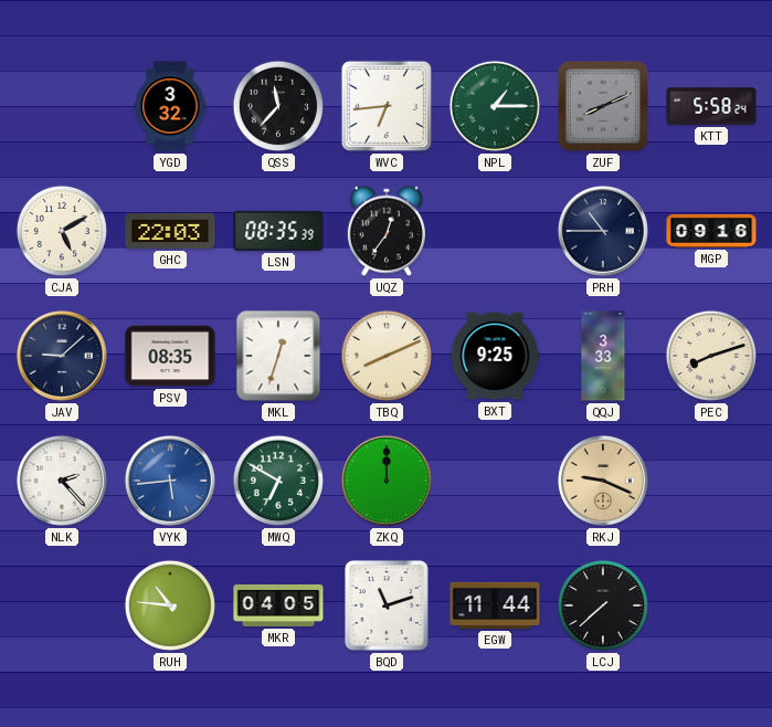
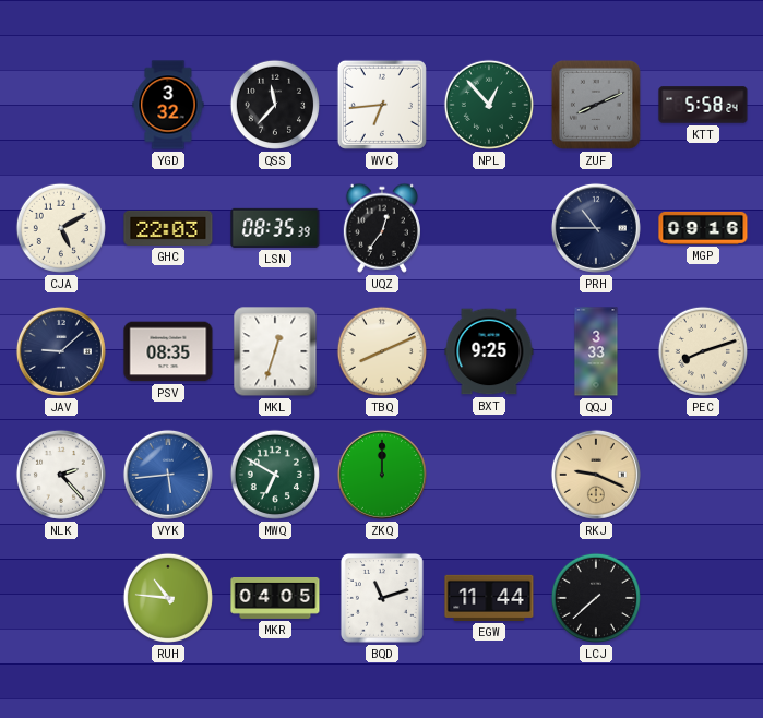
NPL: 1:15 -> 12:53 (489, 105)
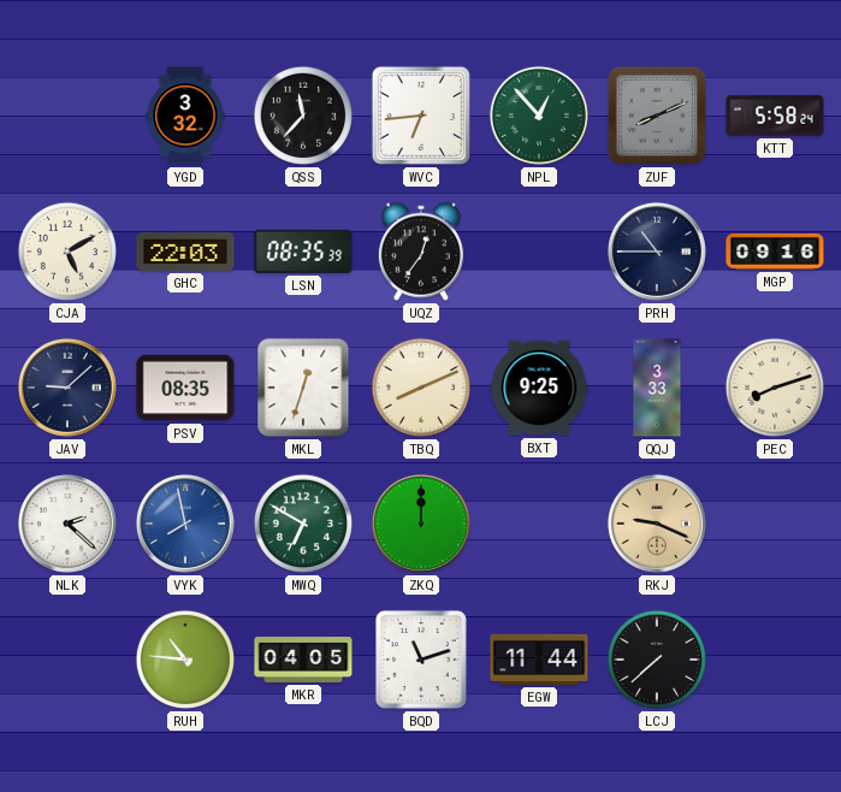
NLK: 2:23 -> 2:22 (67, 524)
VYK: 5:44 -> 7:58 (185, 524)
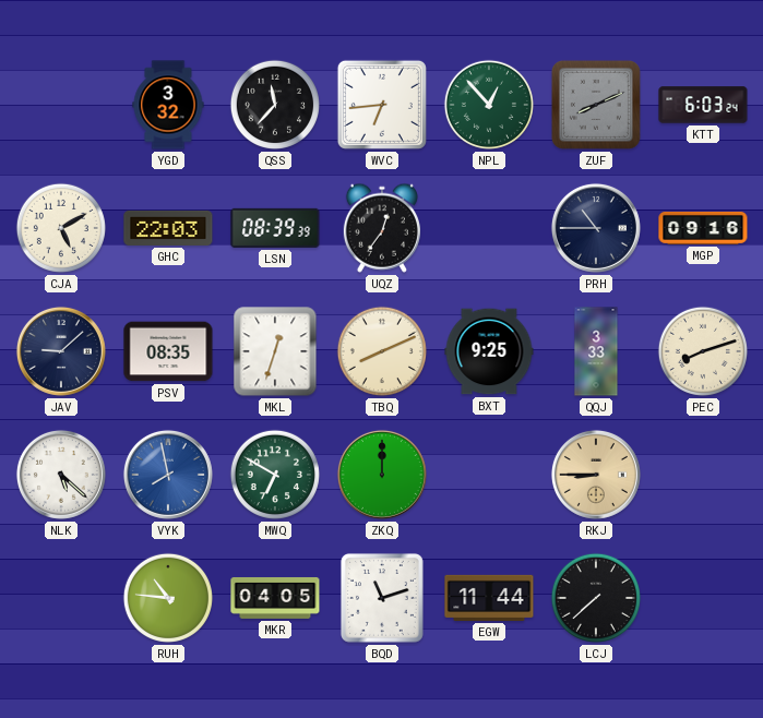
KTT: 5:58 -> 6:03 (703, 105)
LSN: 08:35 -> 08:39 (275, 228)
NLK: 2:22 -> 5:22 (61, 475)
RKJ: 9:19 -> 8:45 (596, 475)
